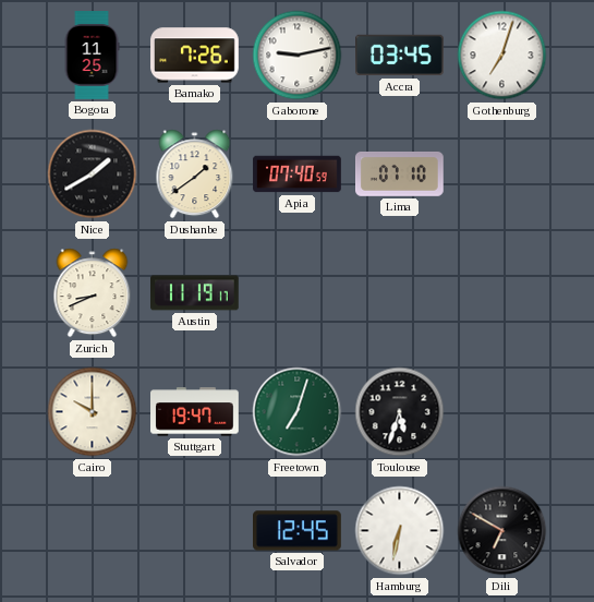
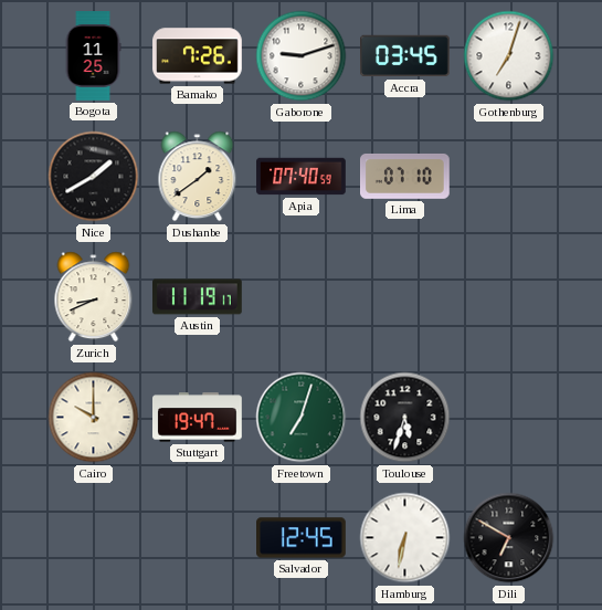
Gaborone: 9:13 -> 9:12 (302, 56)
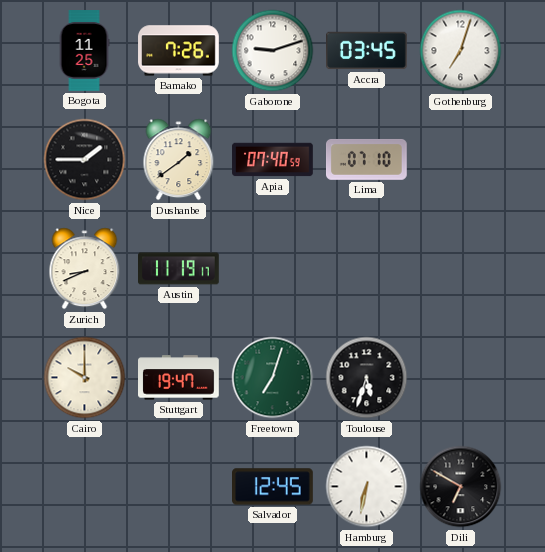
Nice: 1:40 -> 1:45 (85, 160)
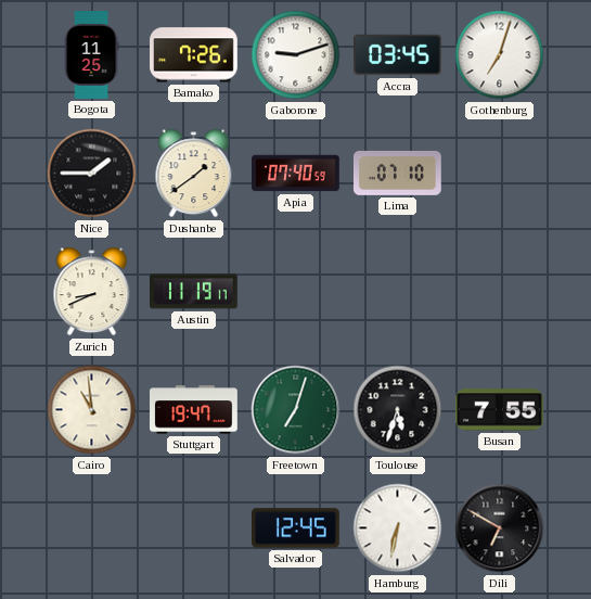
Cairo: 10:00 -> 10:59 (92, 410)
Busan: none -> 7:55 (500, 410)
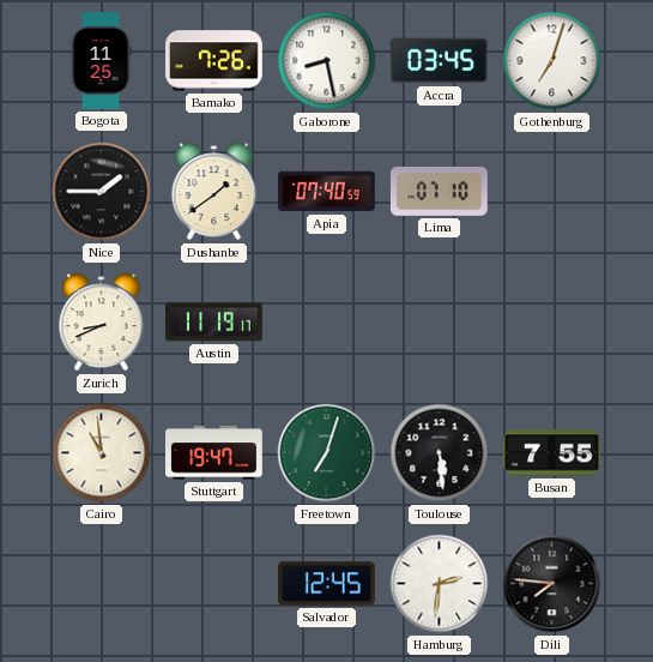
Gaborone: 9:12 -> 8:28 (327, 61)
Toulouse: 5:33 -> 5:29 (440, 453)
Hamburg: 6:32 -> 2:31 (440, 584)
Dili: 6:50 -> 7:46 (552, 584)
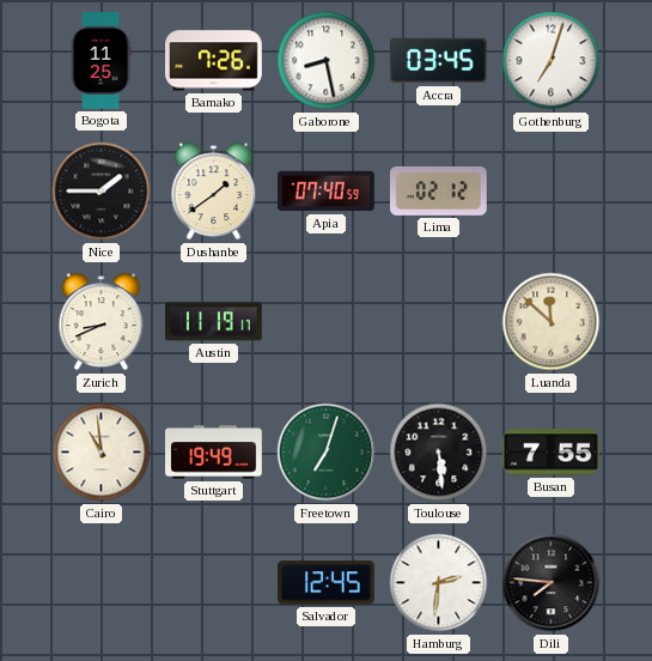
Lima: 07:10 -> 02:12 (439, 190)
Luanda: none -> 11:52 (552, 322)
Stuttgart: 19:47 -> 19:49 (214, 453)
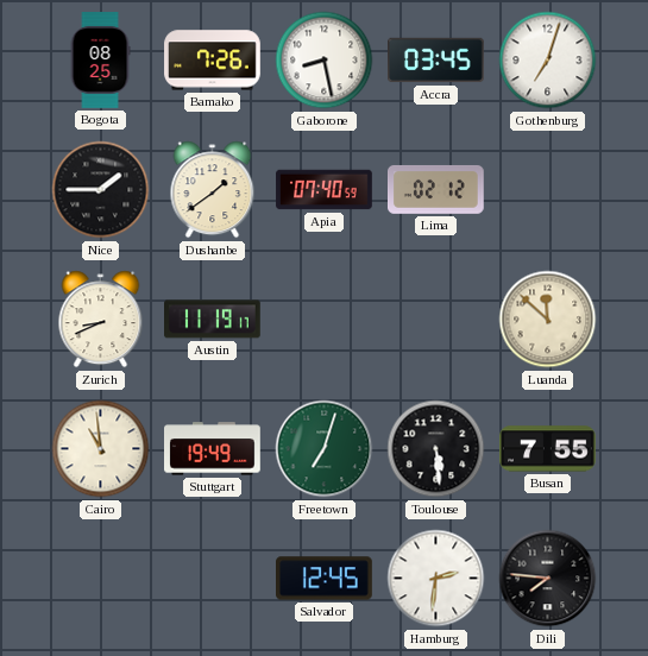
Bogota: 11:25 -> 08:25 (100, 61)
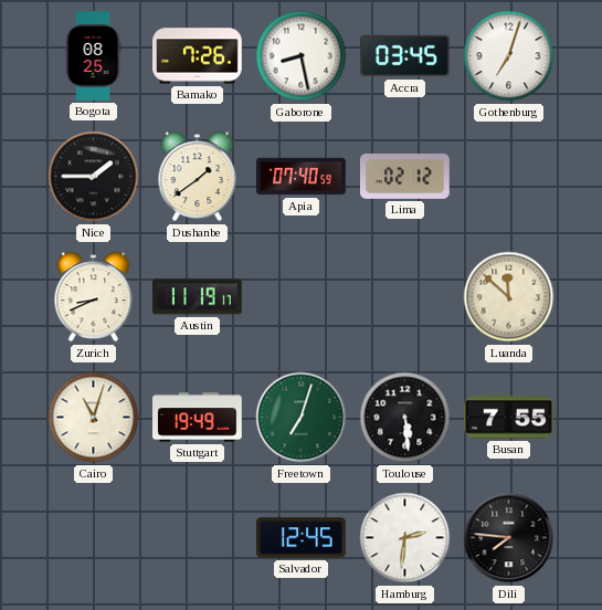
Cairo: 10:59 -> 11:03 (94, 418)
